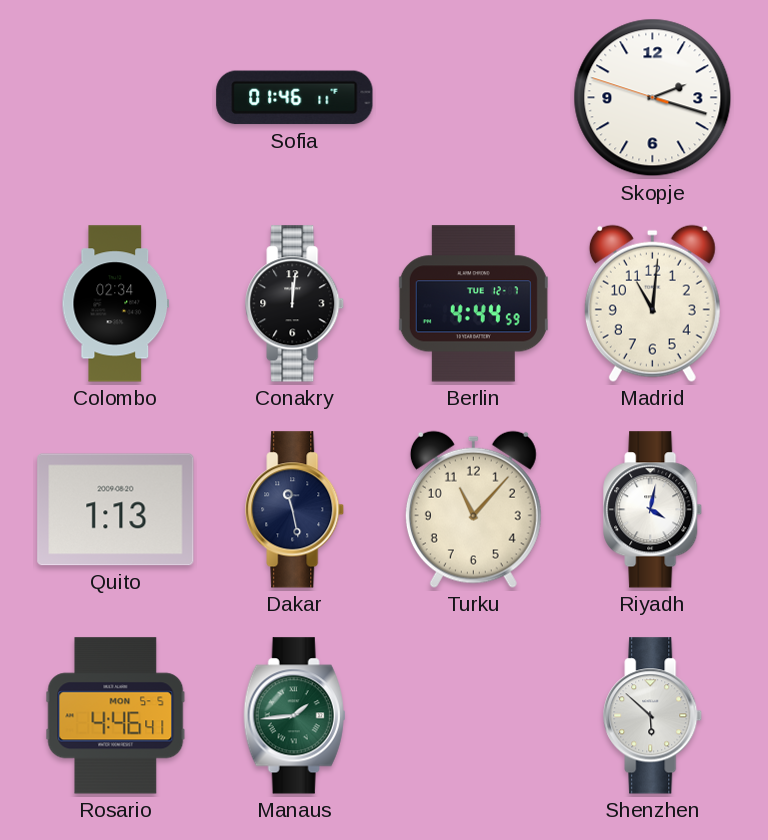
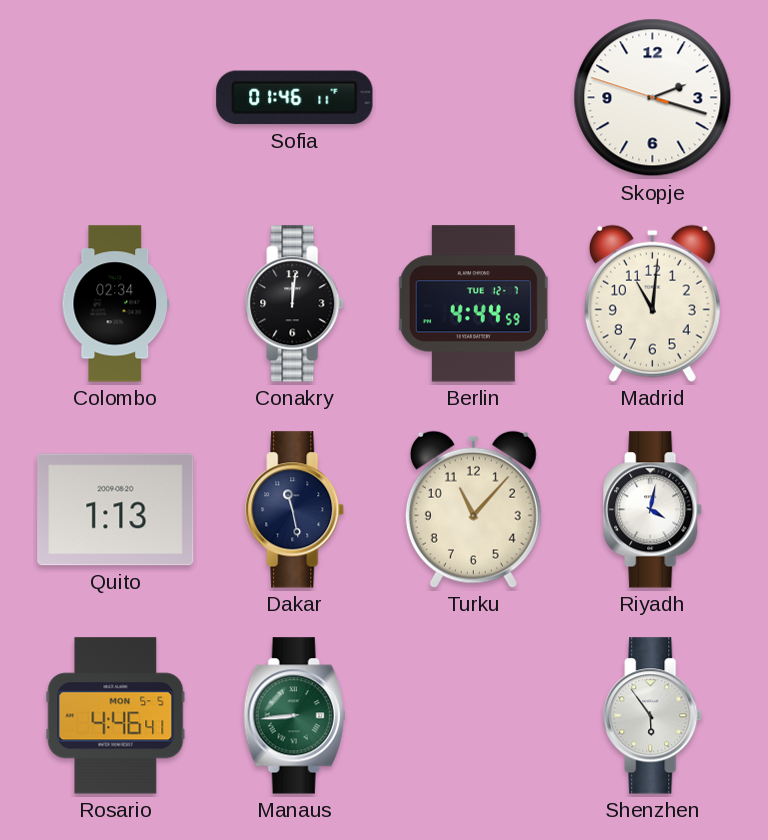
Manaus: 1:44 -> 8:44 (295, 716)
Shenzhen: 5:52 -> 5:54 (653, 716)
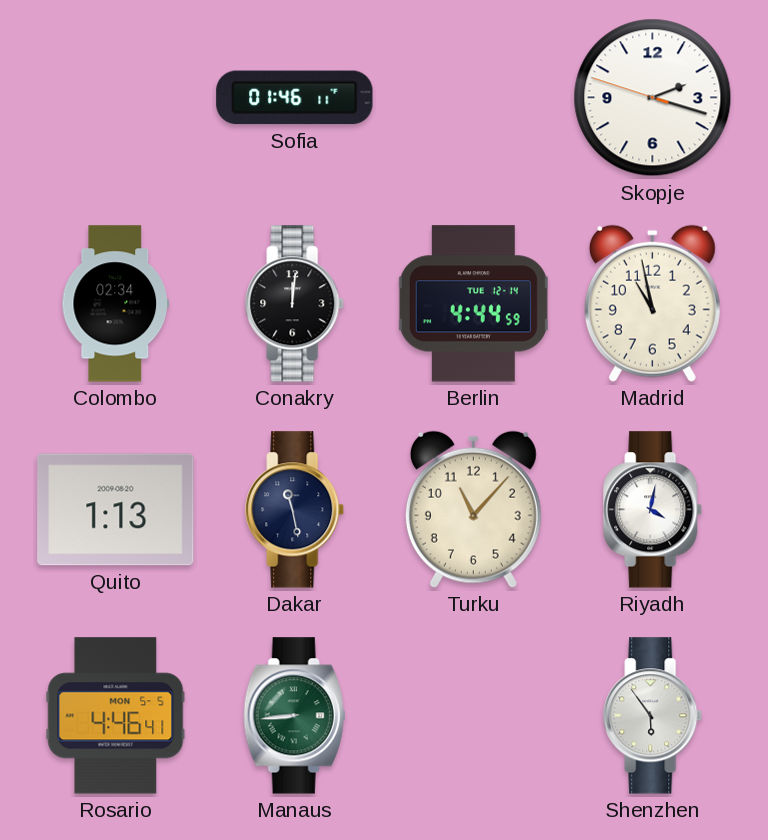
Berlin date: TUE 12-7 -> TUE 12-14 (473, 304)
Madrid: 11:01 -> 10:58 (652, 303)
